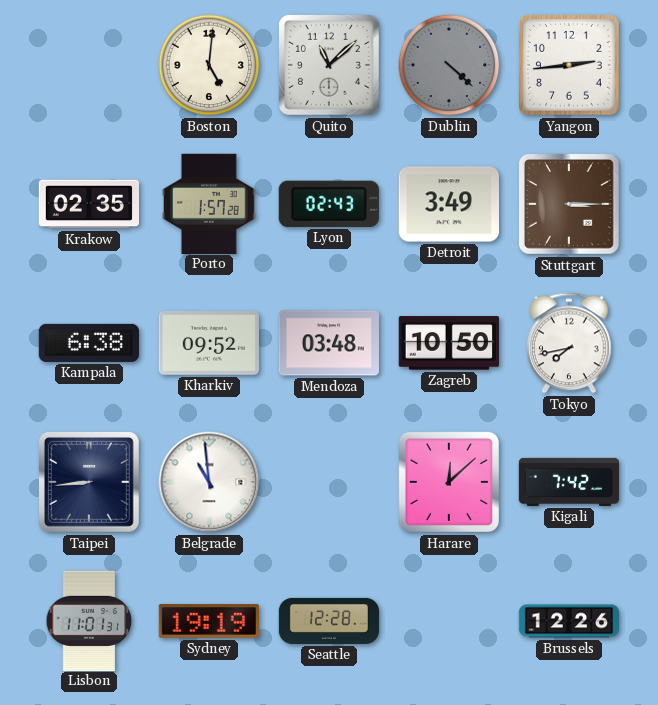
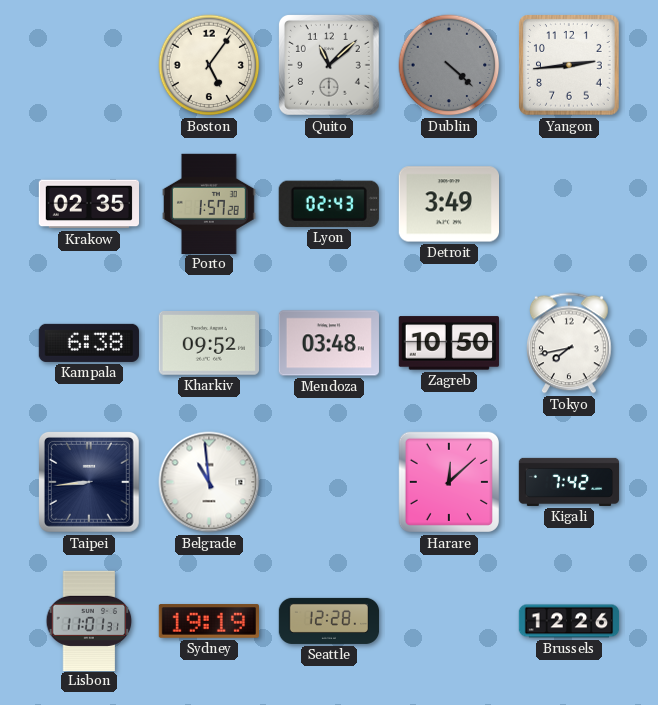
Boston: 5:01 -> 5:06 (209, 65)
Stuttgart: 3:15 -> none (569, 204)
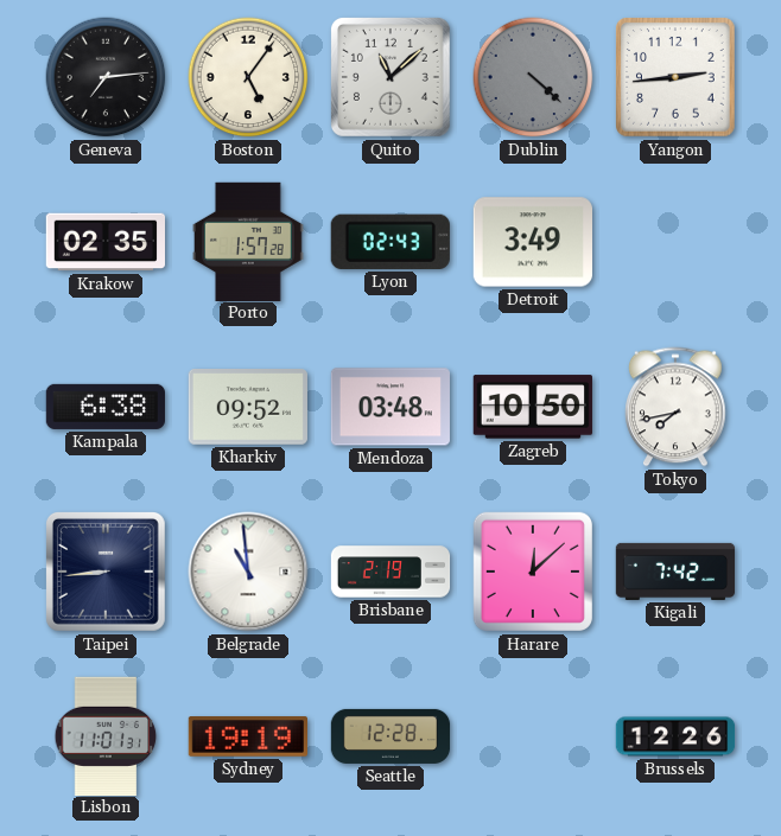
Geneva: none -> 7:14 (106, 77)
Brisbane: none -> 2:19 (390, 572)
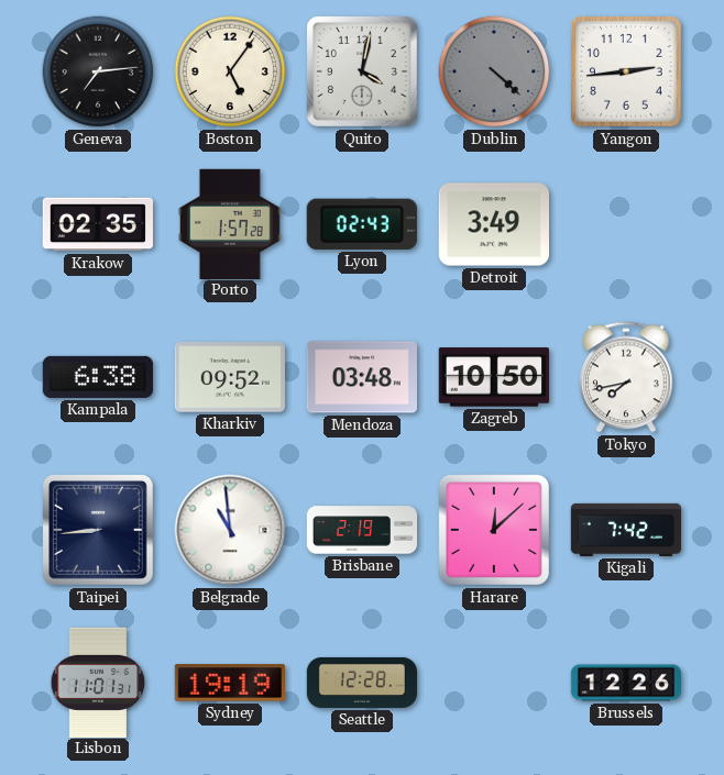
Quito: 11:08 -> 4:02 (362, 71)
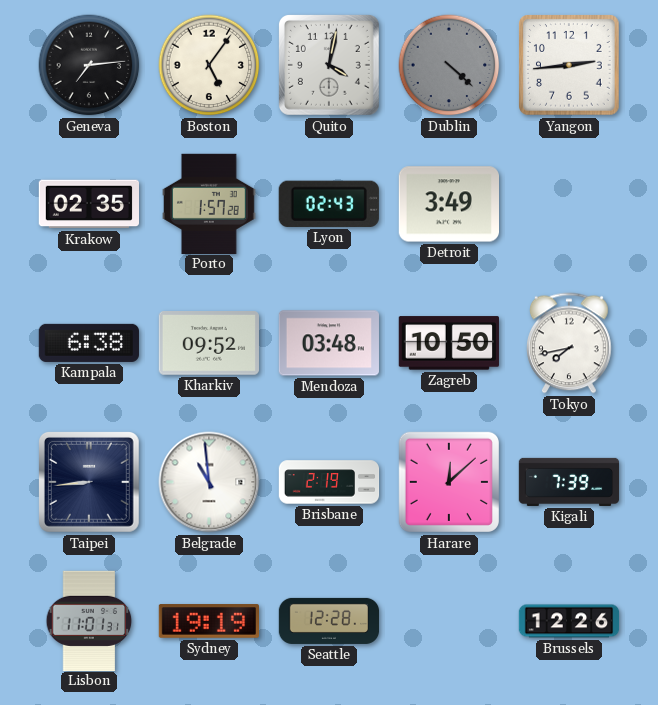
Kigali: 7:42 -> 7:39 (569, 482)
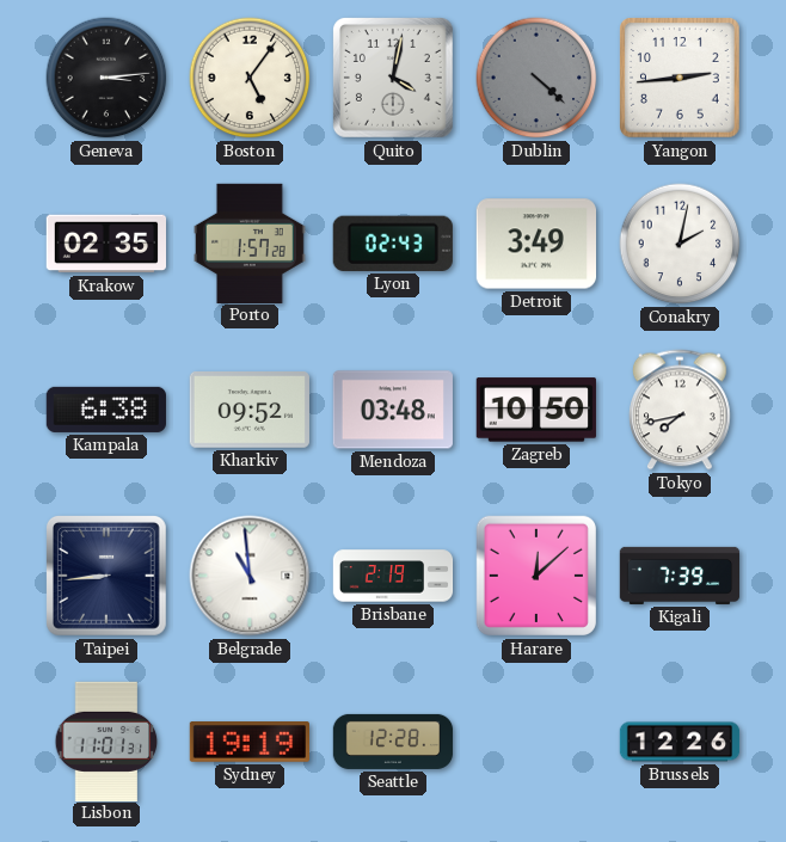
Geneva: 7:14 -> 3:14 (106, 78)
Conakry: none -> 2:02 (680, 244)
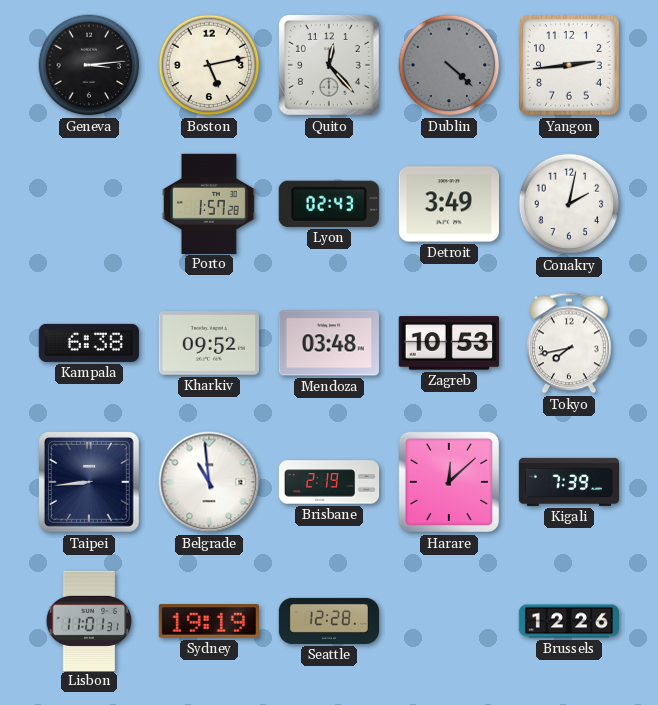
Boston: 5:06 -> 5:13 (209, 65)
Quito: 4:02 -> 12:23 (329, 65)
Krakow: 02:35 -> none (105, 244)
Zagreb: 10:50 -> 10:53 (449, 343)
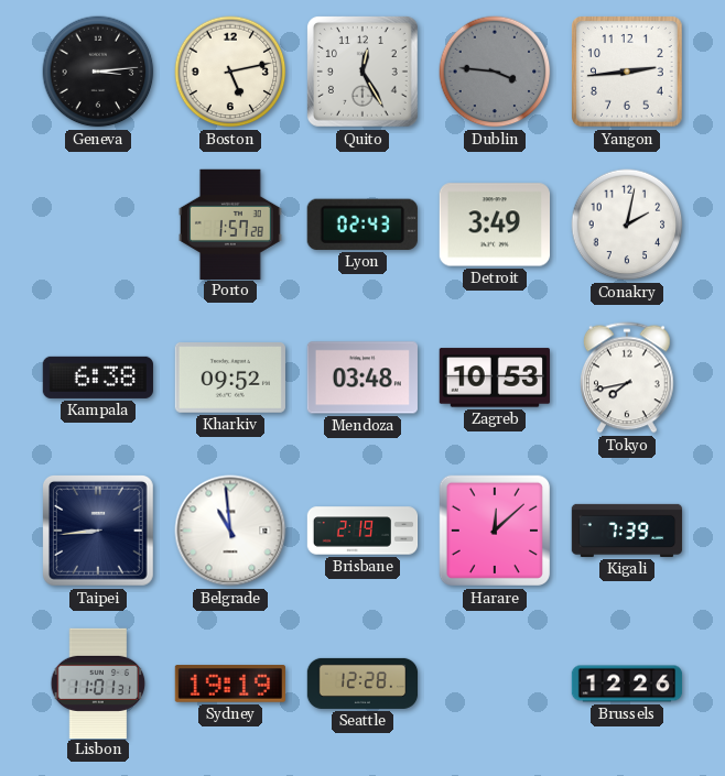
Quito: 12:23 -> 12:25 (362, 72)
Dublin: 4:22 -> 3:46 (495, 72)
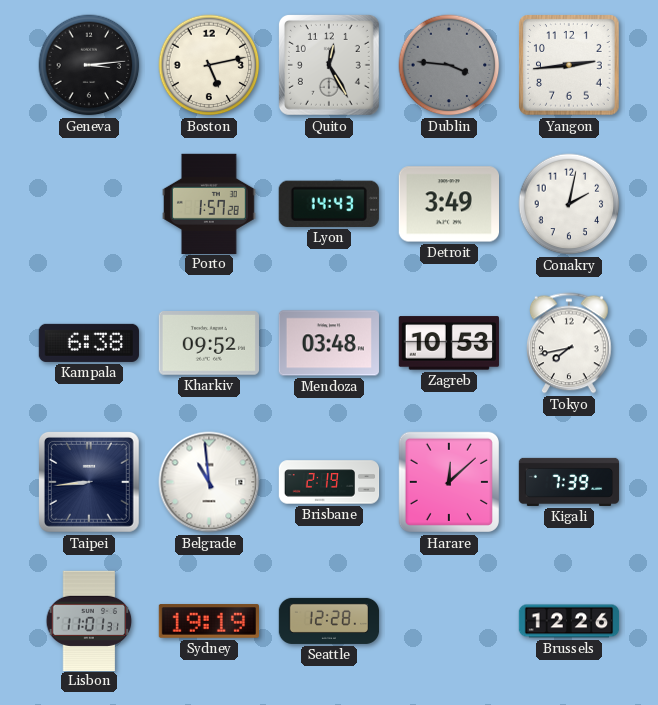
Lyon: 02:43 -> 14:43 (329, 204)
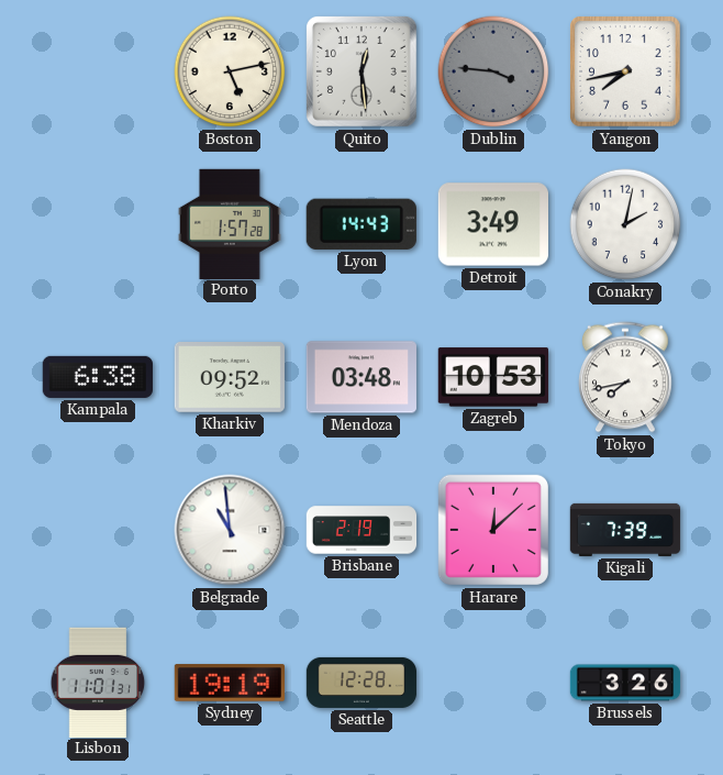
Geneva: 3:14 -> none (89, 65)
Quito: 12:25 -> 12:29 (361, 71)
Yangon: 2:44 -> 7:43 (625, 71)
Taipei: 8:44 -> none (89, 482)
Brussels: 12:26 -> 3:26 (625, 683)
